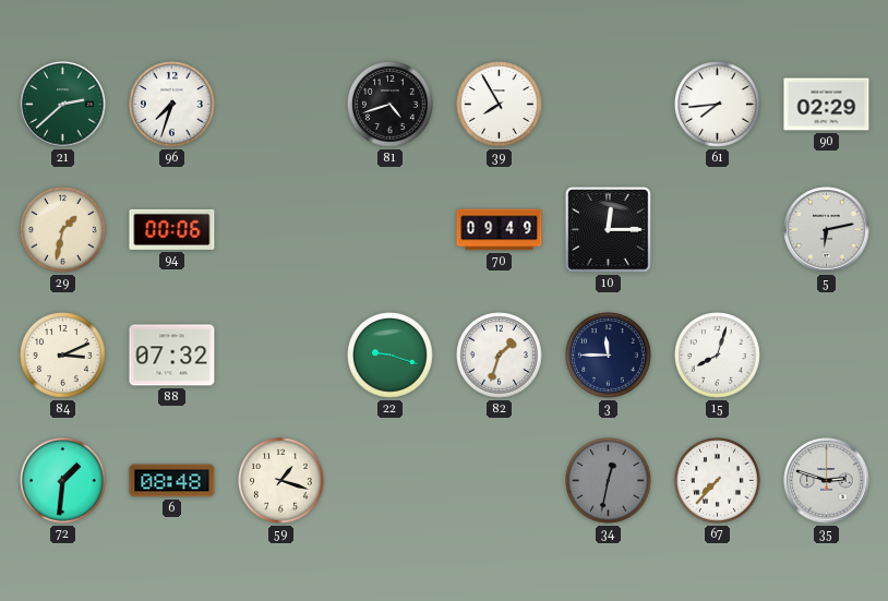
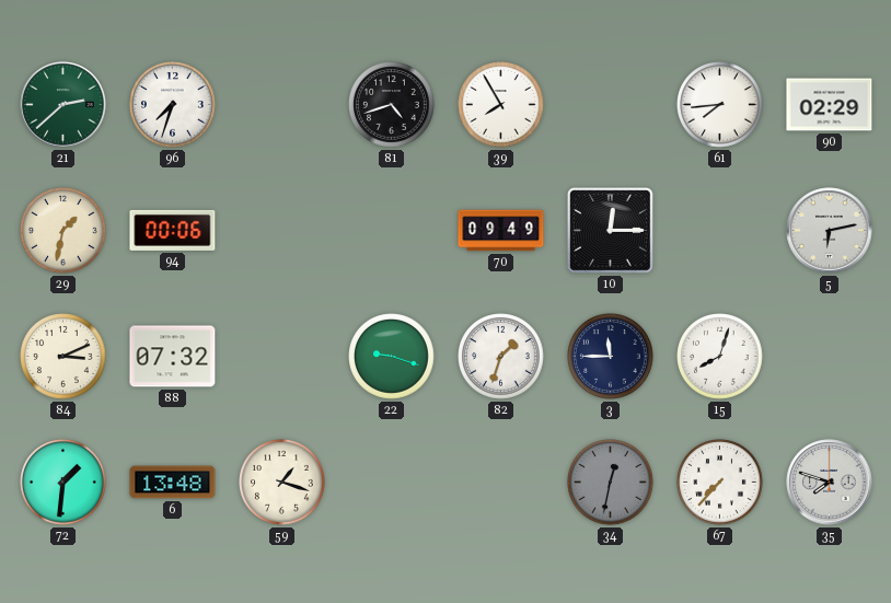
6: 08:48 -> 13:48 (173, 483)
35: 2:48 -> 7:48 (830, 483)
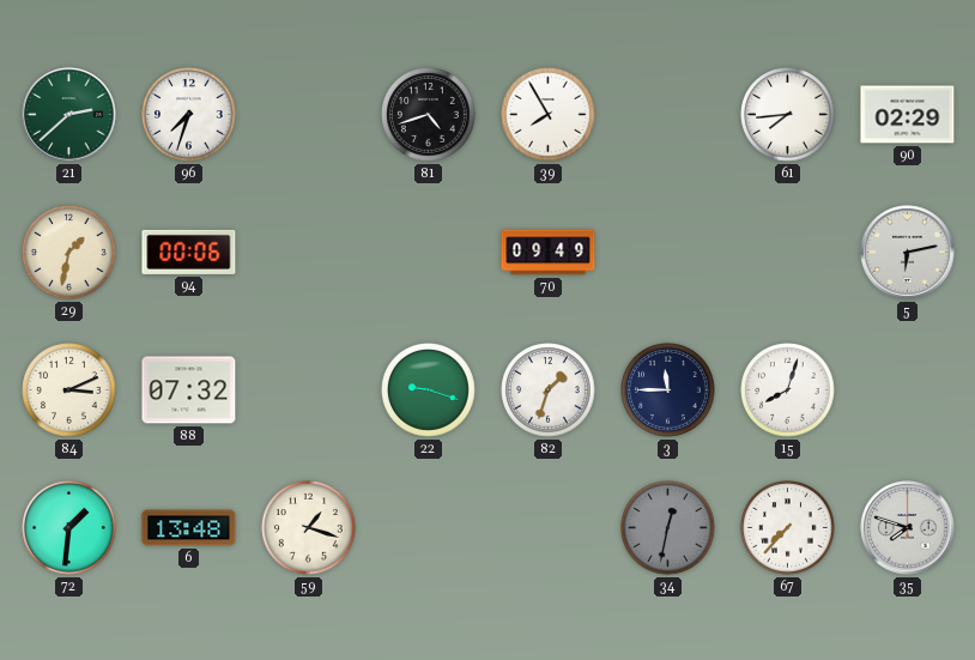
10: 12:15 -> none (611, 231)
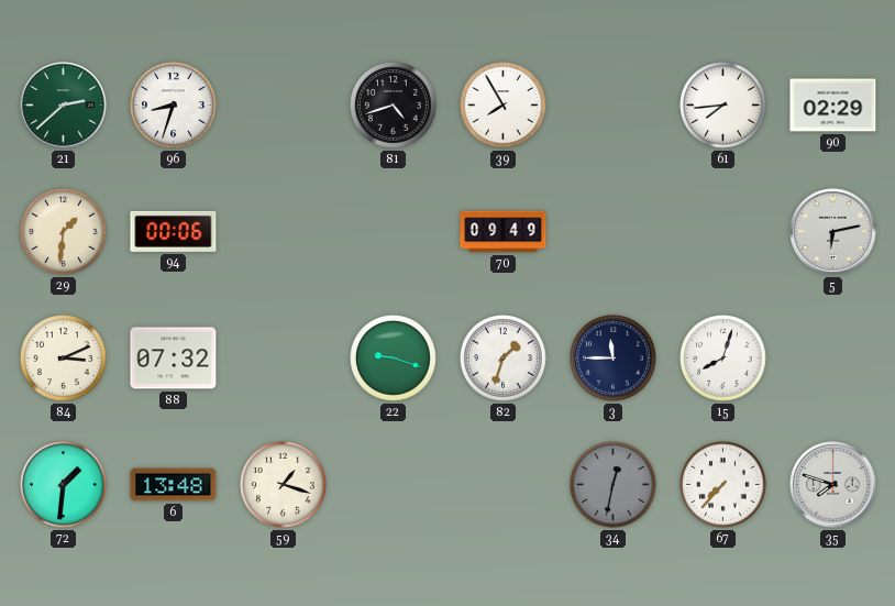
96: 7:33 -> 8:33 (174, 106)
29: 1:32 -> 1:31 (64, 232)
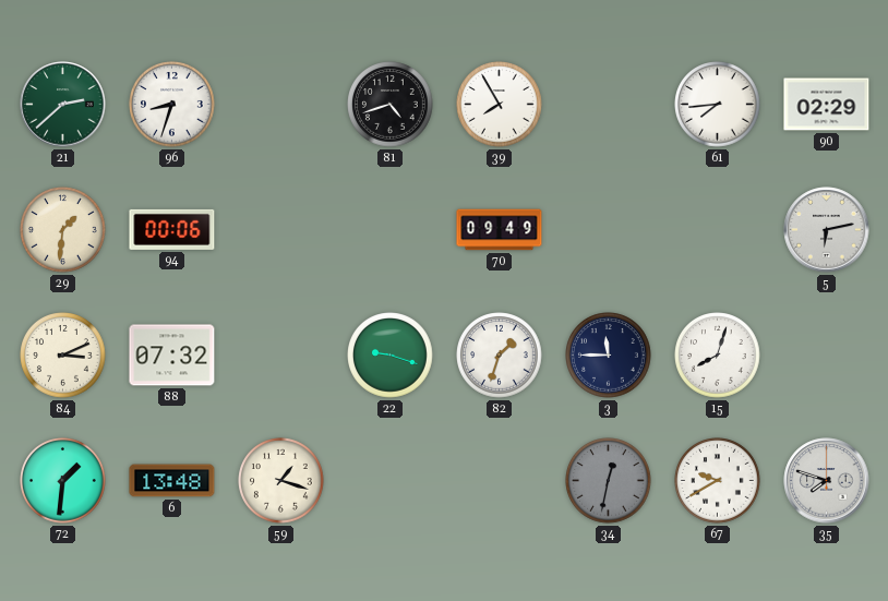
67: 7:37 -> 9:40 (718, 481)
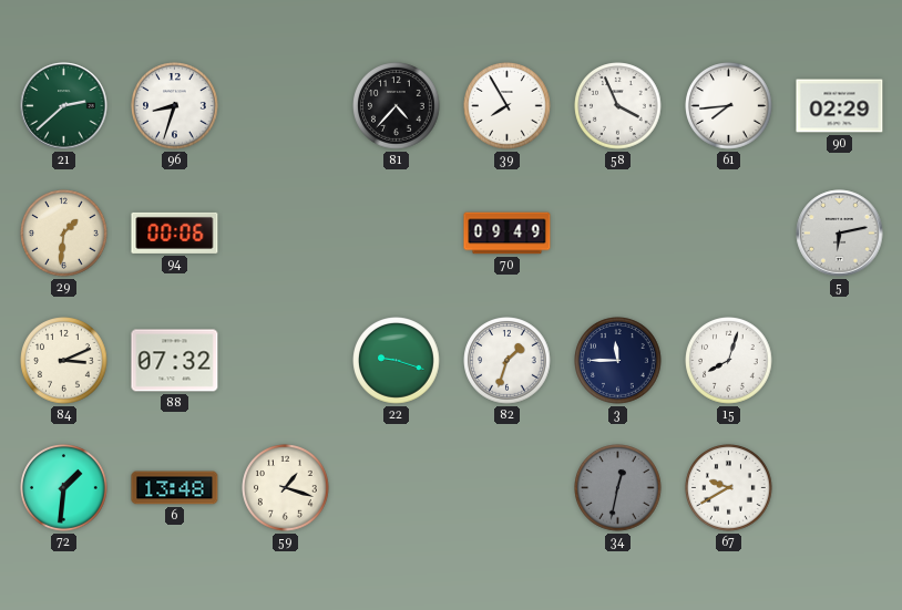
81: 4:42 -> 4:37 (397, 106)
58: none -> 3:56 (618, 106)
35: 7:48 -> none (827, 481)
